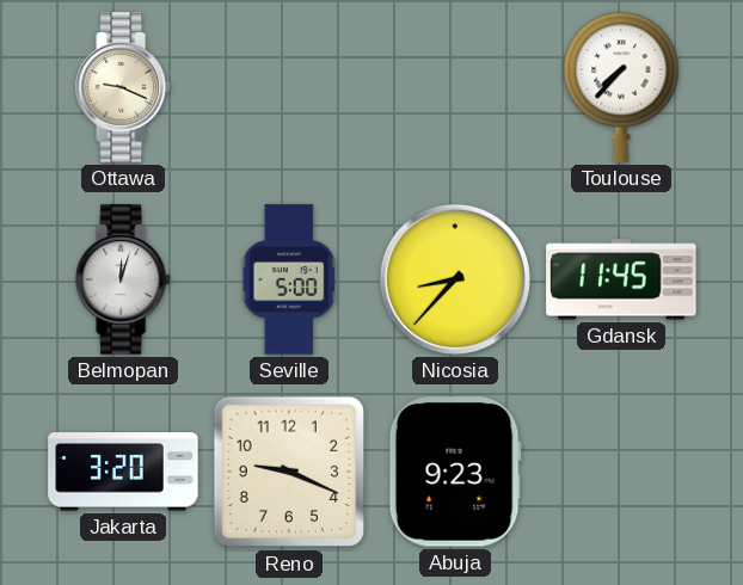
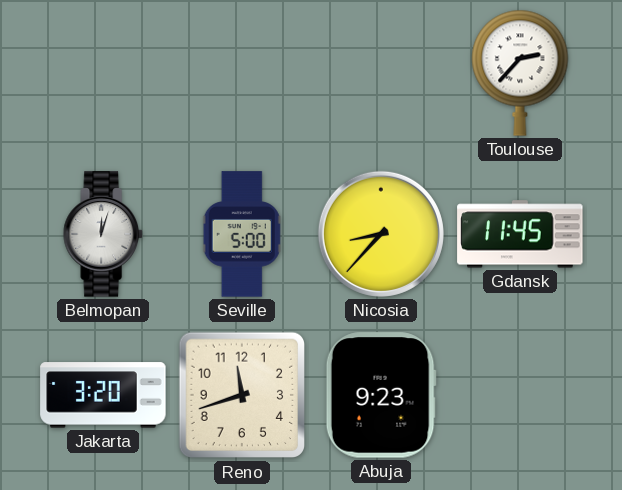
Ottawa: 9:19 -> none (123, 87)
Toulouse: 7:37 -> 2:37 (520, 73)
Reno: 9:19 -> 11:42 (242, 395)
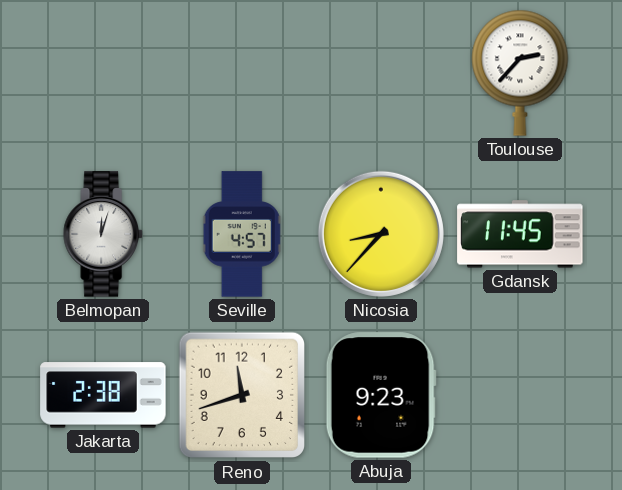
Seville: 5:00 -> 4:57 (242, 234)
Jakarta: 3:20 -> 2:38 (103, 395)
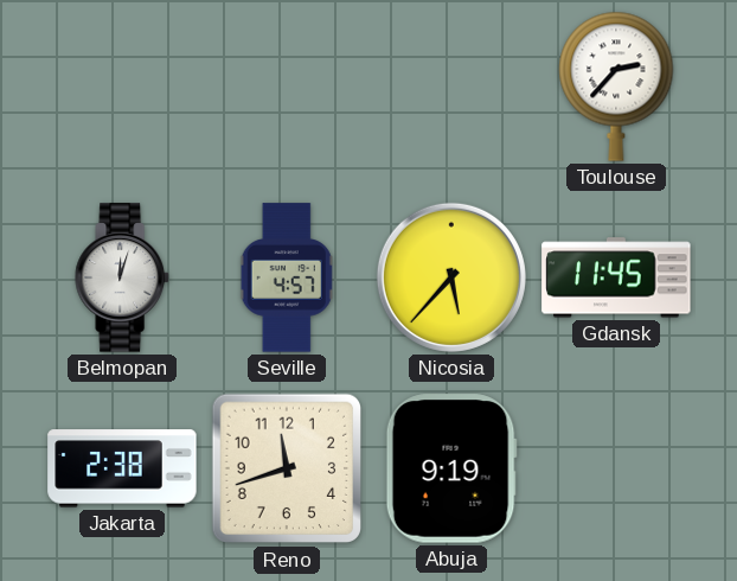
Nicosia: 8:37 -> 5:37 (451, 277)
Abuja: 9:23 -> 9:19 (451, 468)
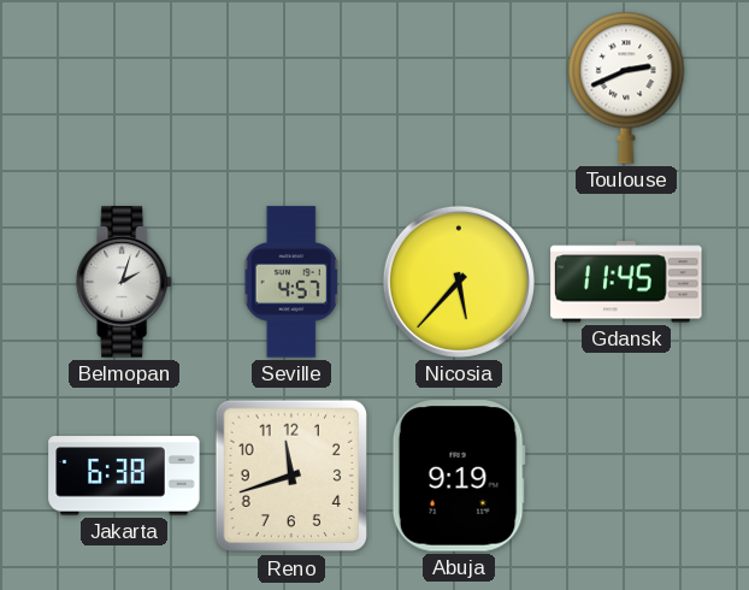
Toulouse: 2:37 -> 2:41 (626, 88)
Belmopan: 12:03 -> 2:03 (124, 282)
Jakarta: 2:38 -> 6:38 (124, 476)
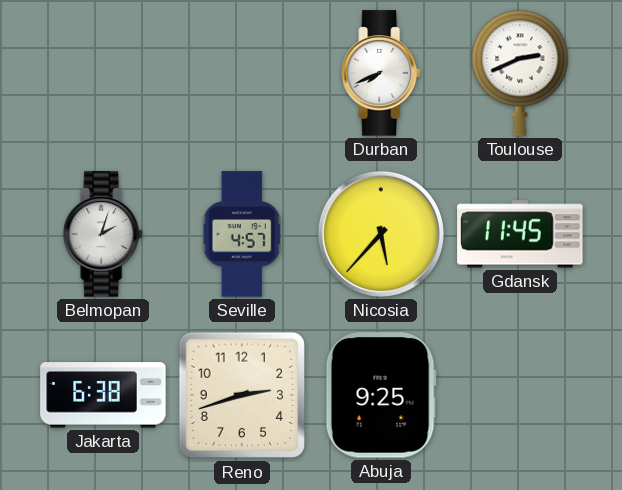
Durban: none -> 7:41 (381, 73)
Reno: 11:42 -> 2:42 (242, 395)
Abuja: 9:19 -> 9:25 (381, 395)
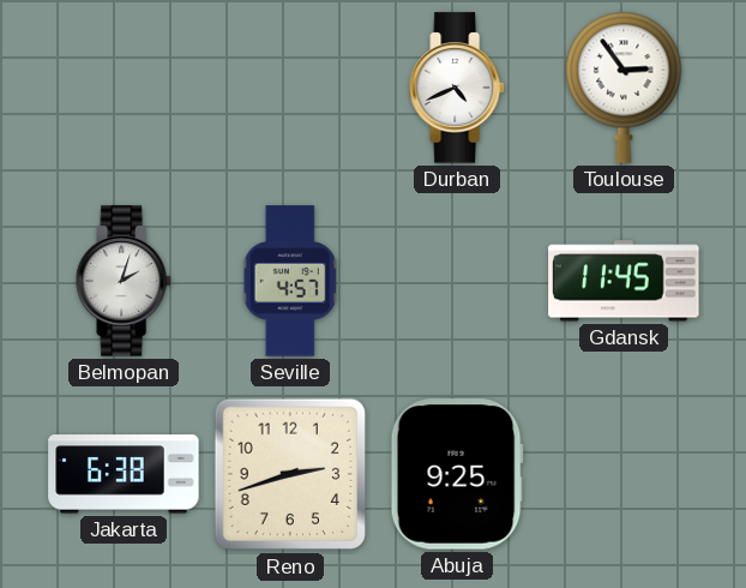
Durban: 7:41 -> 4:41 (457, 88)
Toulouse: 2:41 -> 2:54 (624, 88)
Nicosia: 5:37 -> none (381, 234)
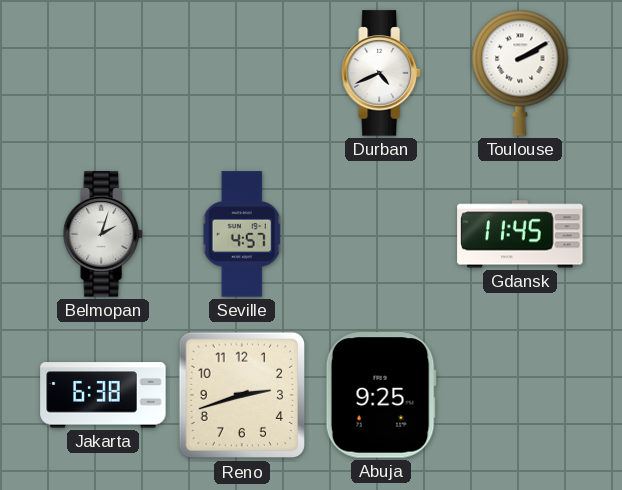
Toulouse: 2:54 -> 2:10 (520, 73)
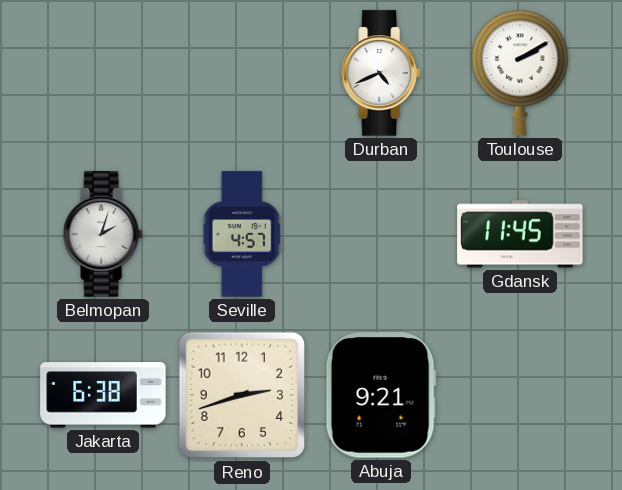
Abuja: 9:25 -> 9:21 (381, 395)
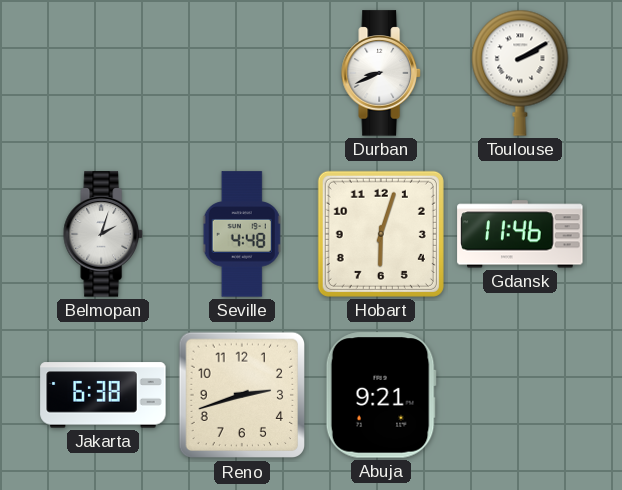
Durban: 4:41 -> 8:41 (381, 73)
Seville: 4:57 -> 4:48 (242, 234)
Hobart: none -> 6:03 (381, 234)
Gdansk: 11:45 -> 11:46 (520, 234)
